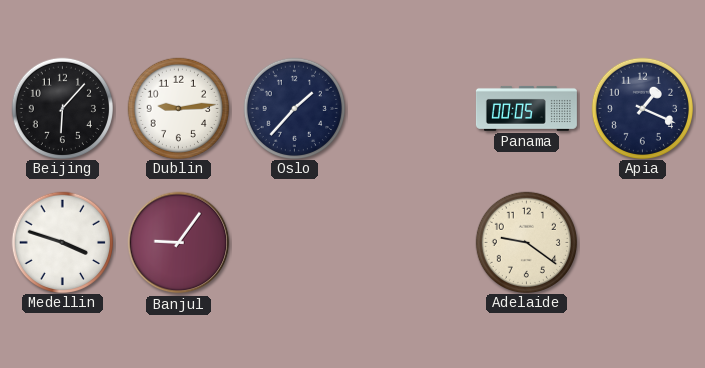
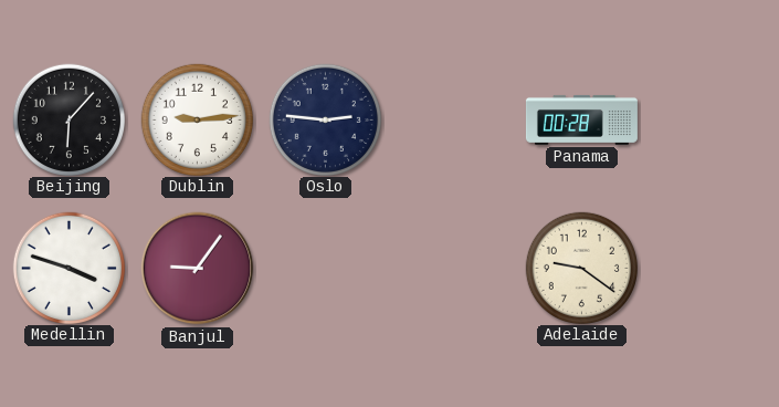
Oslo: 1:37 -> 2:46 (325, 119)
Panama: 00:05 -> 00:28 (581, 119)
Apia: 1:19 -> none (642, 108)
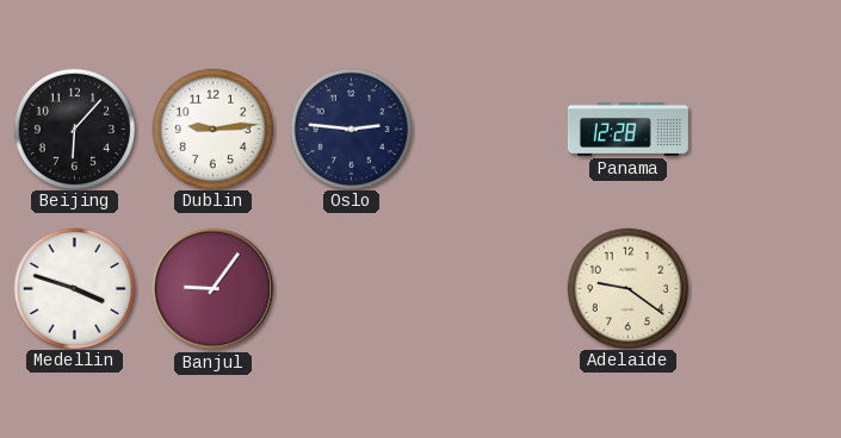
Panama: 00:28 -> 12:28 (627, 129)
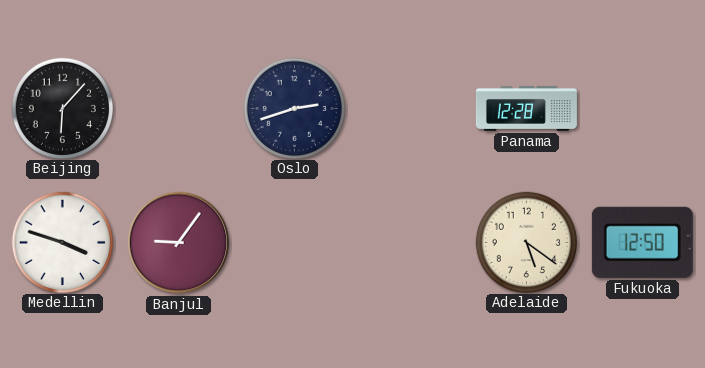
Dublin: 9:14 -> none (212, 129)
Oslo: 2:46 -> 2:42 (294, 108)
Adelaide: 9:21 -> 5:21 (526, 242)
Fukuoka: none -> 12:50 (642, 242)
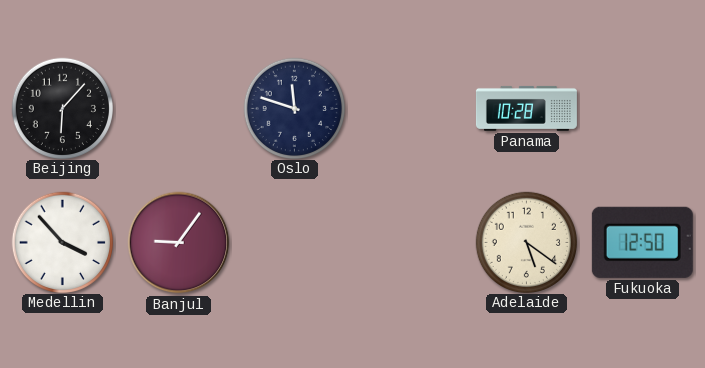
Oslo: 2:42 -> 11:48 (294, 108)
Panama: 12:28 -> 10:28 (526, 108)
Medellin: 3:48 -> 3:53 (62, 242)
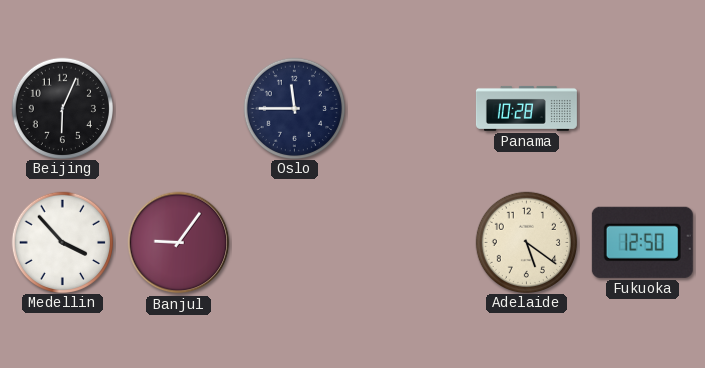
Beijing: 6:07 -> 6:04 (62, 108)
Oslo: 11:48 -> 11:45 (294, 108)
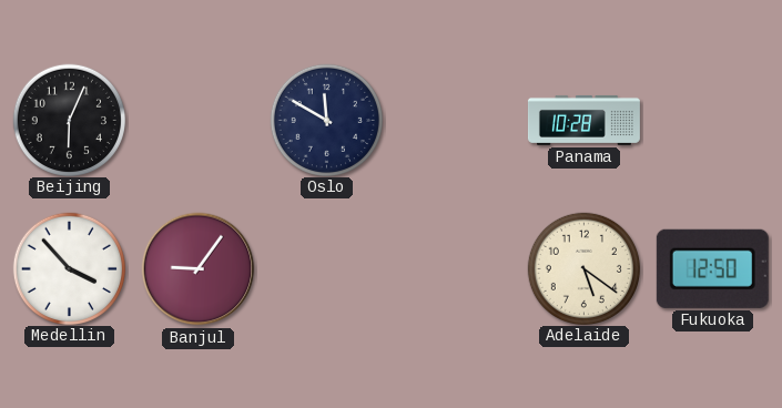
Oslo: 11:45 -> 11:50 (326, 120)
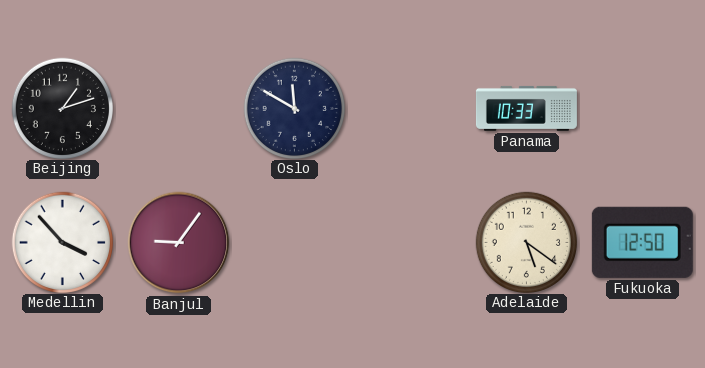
Beijing: 6:04 -> 1:12 (62, 108)
Panama: 10:28 -> 10:33 (526, 108)
